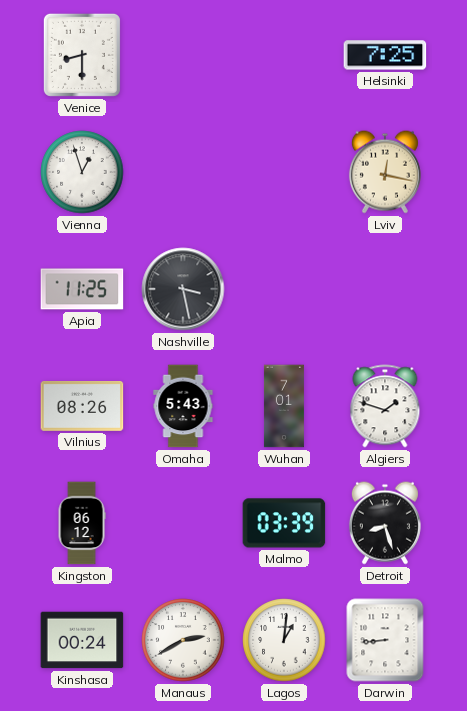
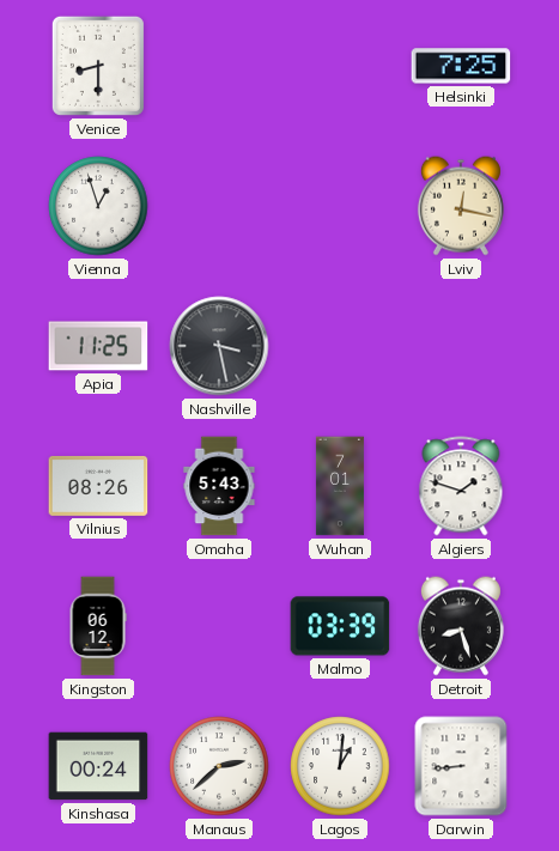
Manaus: 2:40 -> 2:38 (219, 766)
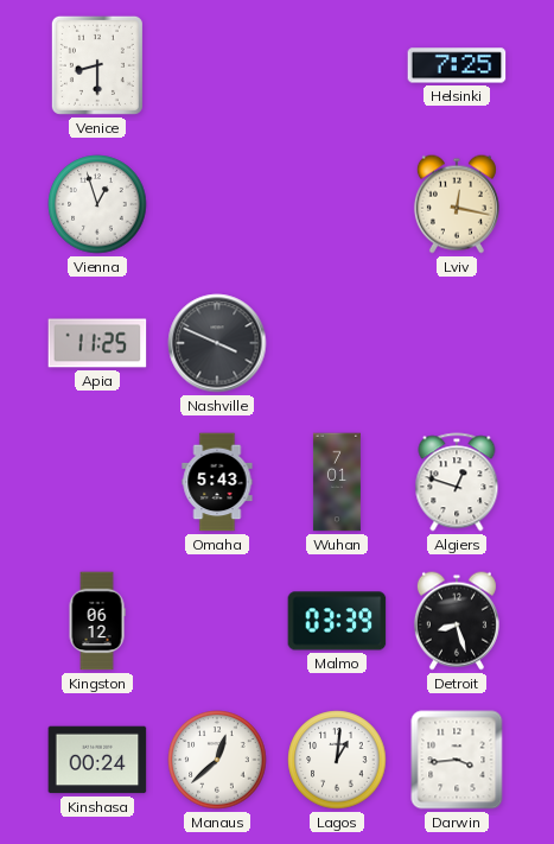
Nashville: 3:28 -> 3:49 (217, 343)
Vilnius: 08:26 -> none (98, 486)
Algiers: 1:48 -> 12:48 (457, 482)
Manaus: 2:38 -> 12:38 (217, 760)
Darwin: 8:44 -> 3:44 (457, 760)
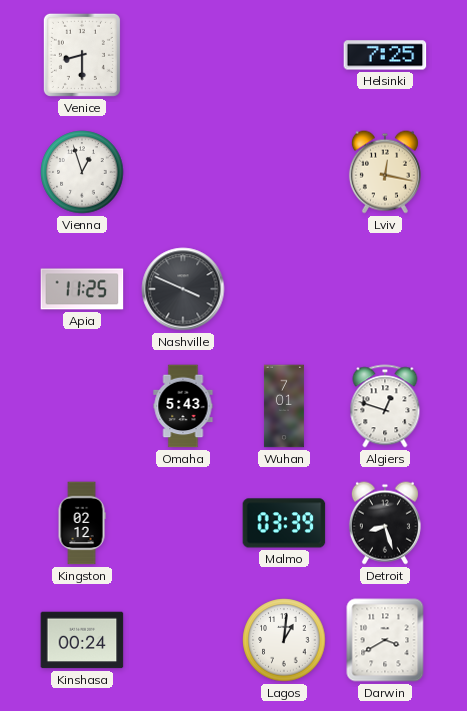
Kingston: 06:12 -> 02:12 (82, 523)
Manaus: 12:38 -> none (217, 760)
Darwin: 3:44 -> 3:40 (385, 640)
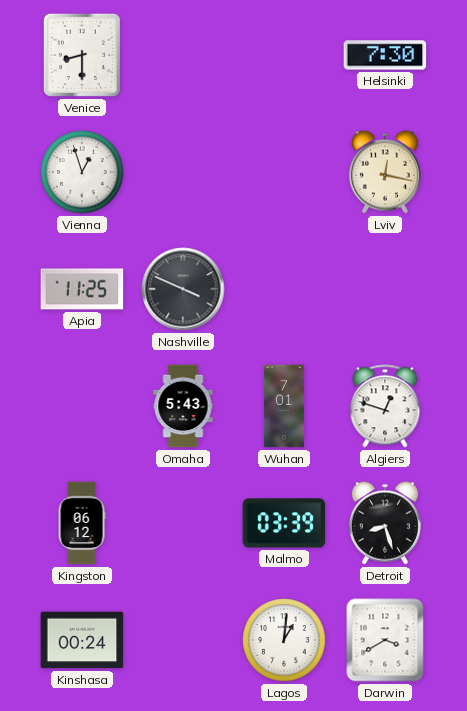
Helsinki: 7:25 -> 7:30 (385, 55)
Kingston: 02:12 -> 06:12 (82, 523)
